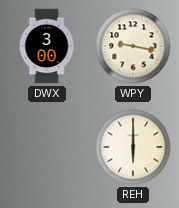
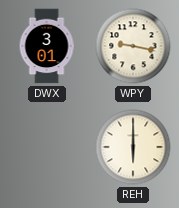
DWX: 3:00 -> 3:01 (47, 46)
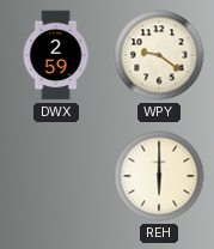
DWX: 3:01 -> 2:59 (56, 55)
WPY: 9:17 -> 9:21 (159, 55)
